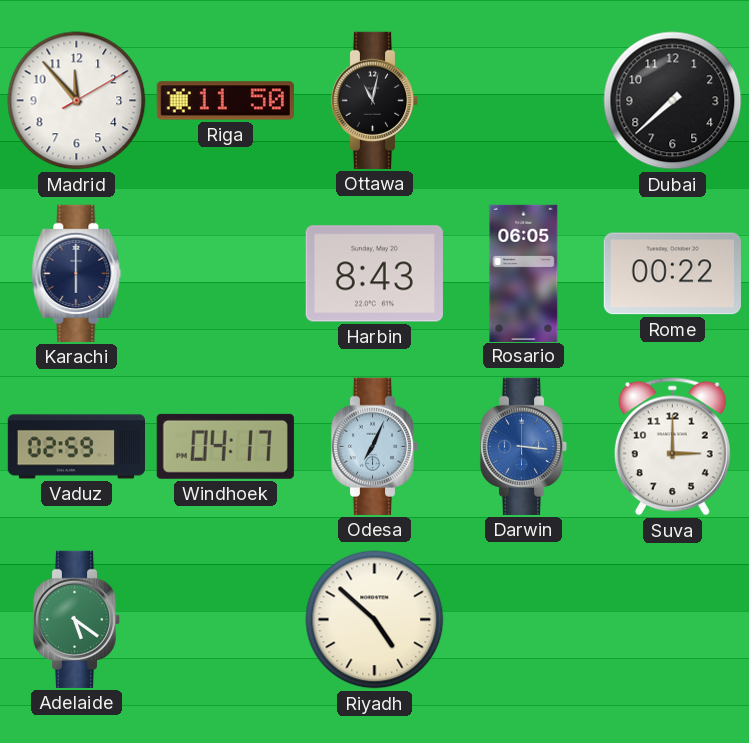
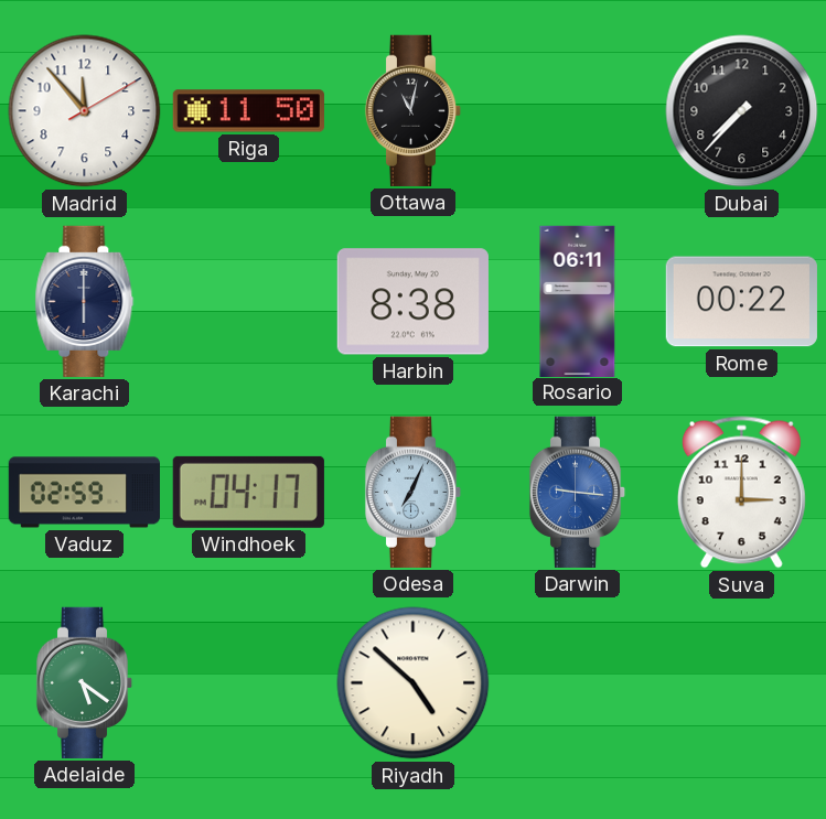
Dubai: 7:38 -> 7:37 (742, 111)
Harbin: 8:43 -> 8:38 (412, 302)
Rosario: 06:05 -> 06:11 (578, 301)
Darwin: 3:16 -> 9:16 (578, 492)
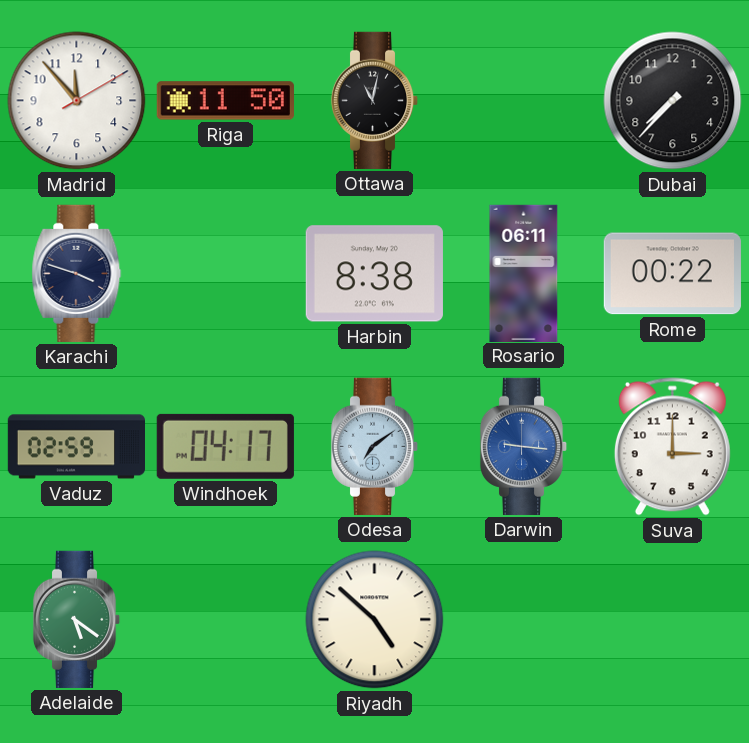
Karachi: 6:00 -> 3:48 (77, 273)
Odesa: 7:04 -> 7:09 (375, 446)
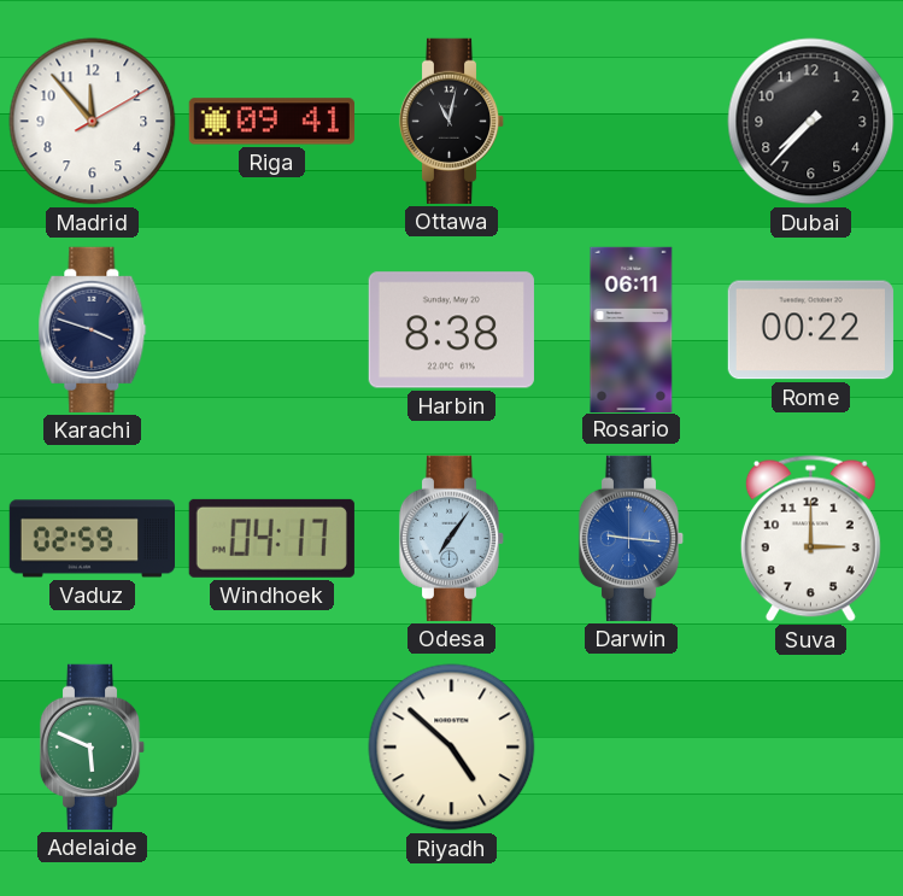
Riga: 11:50 -> 09:41 (271, 122)
Odesa: 7:09 -> 7:06 (452, 538)
Adelaide: 5:21 -> 5:49 (93, 746)
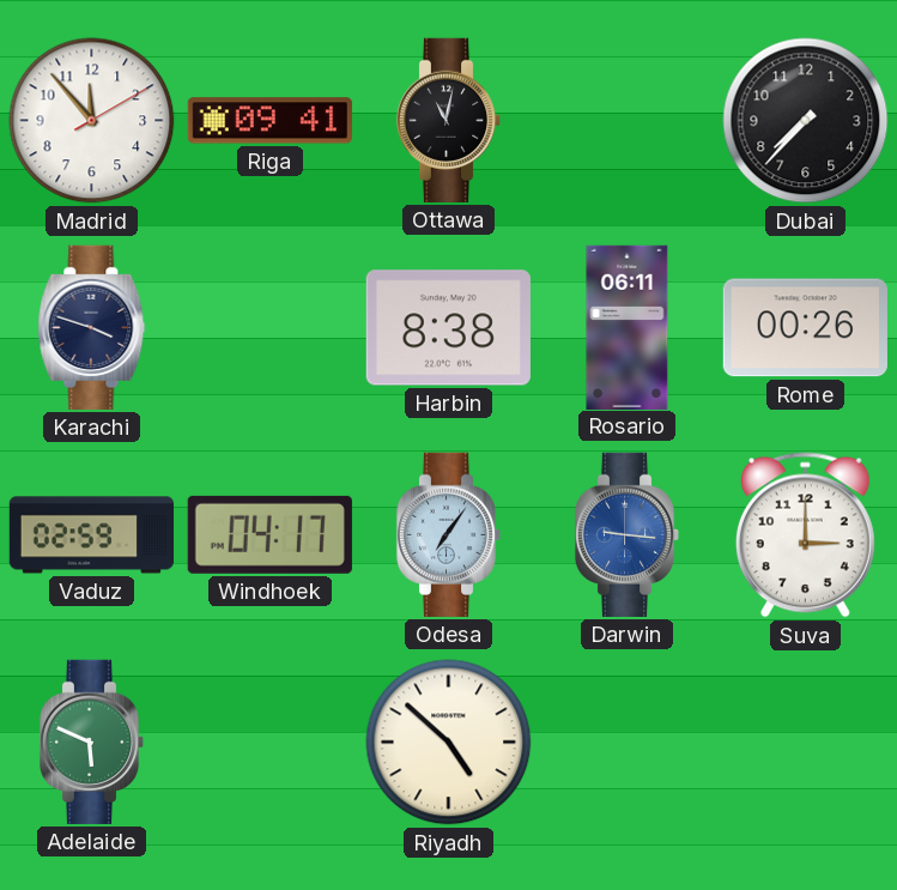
Rome: 00:22 -> 00:26 (805, 328)
